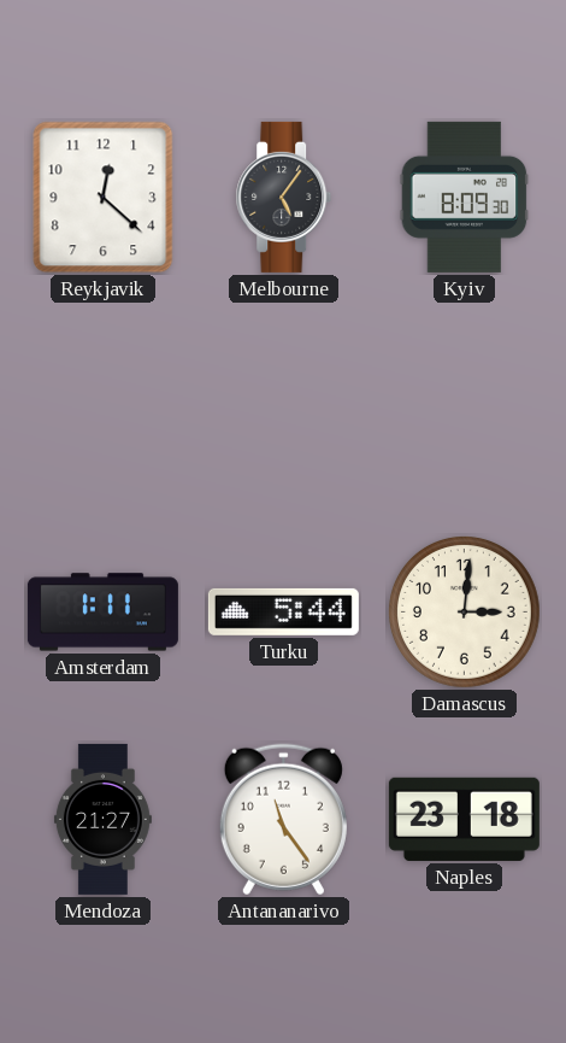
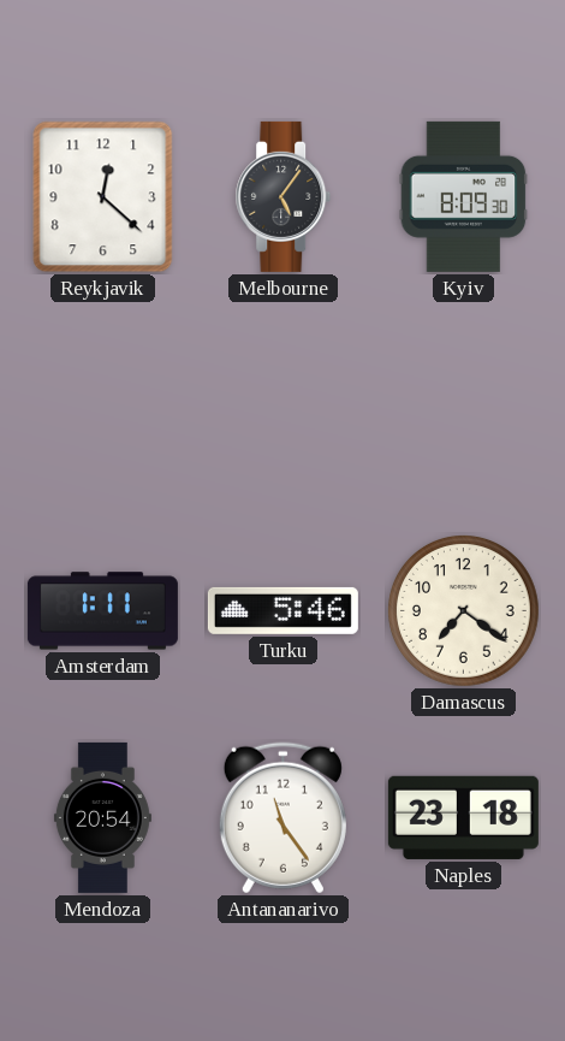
Turku: 5:44 -> 5:46 (282, 610)
Damascus: 3:01 -> 7:21 (464, 611)
Mendoza: 21:27 -> 20:54 (102, 817)
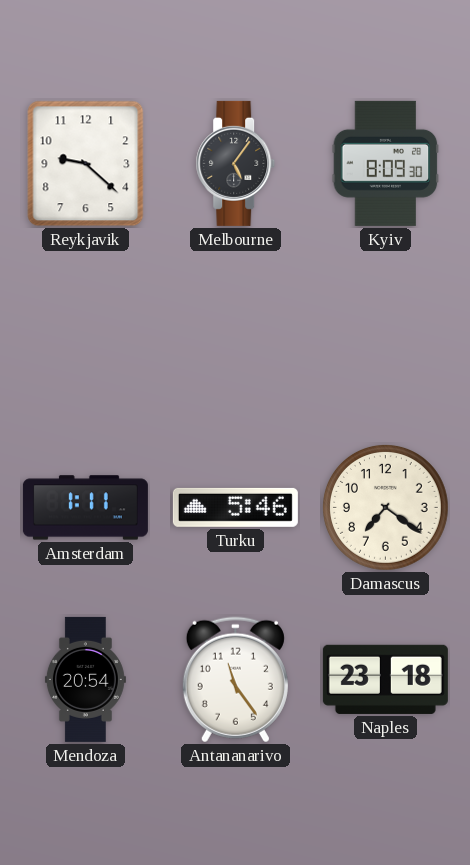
Reykjavik: 12:22 -> 9:22 (86, 164)
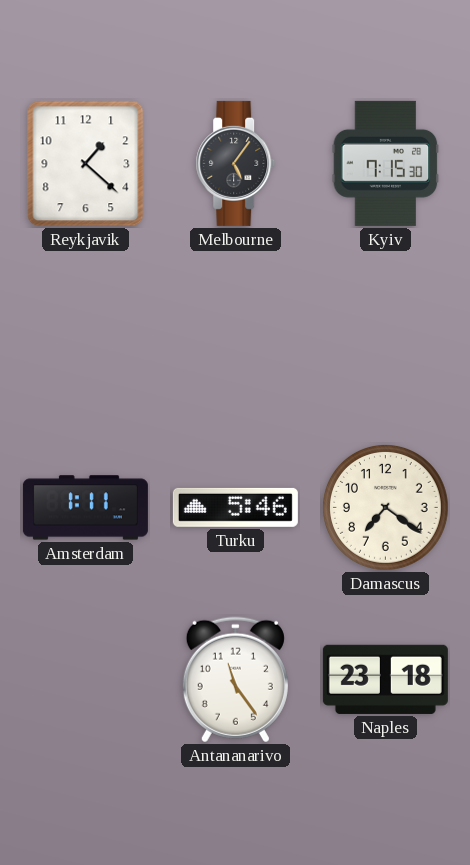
Reykjavik: 9:22 -> 1:22 (86, 164)
Kyiv: 8:09 -> 7:15 (386, 163)
Mendoza: 20:54 -> none (85, 679)
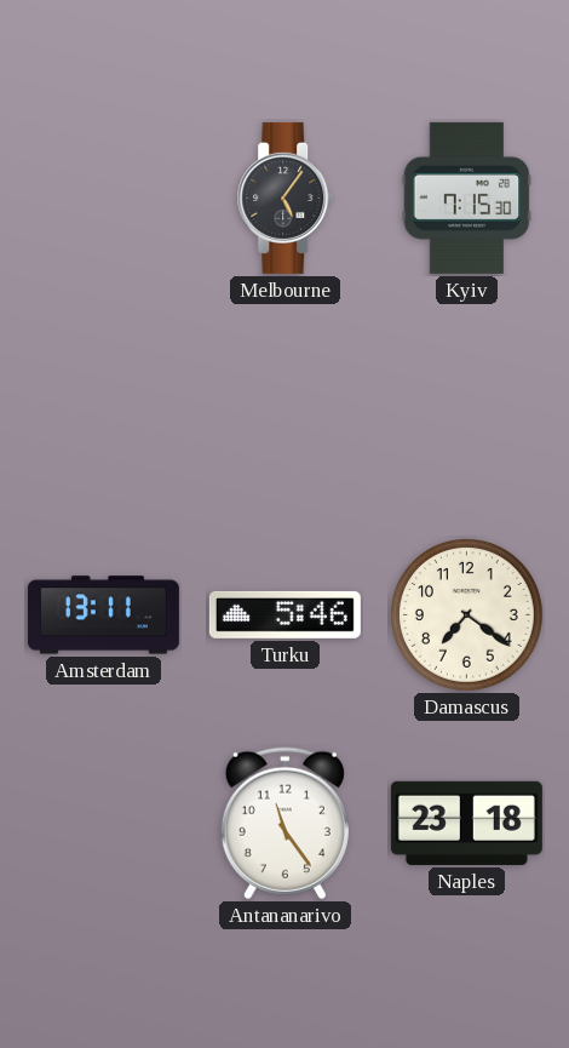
Reykjavik: 1:22 -> none (86, 164)
Amsterdam: 1:11 -> 13:11 (103, 615)
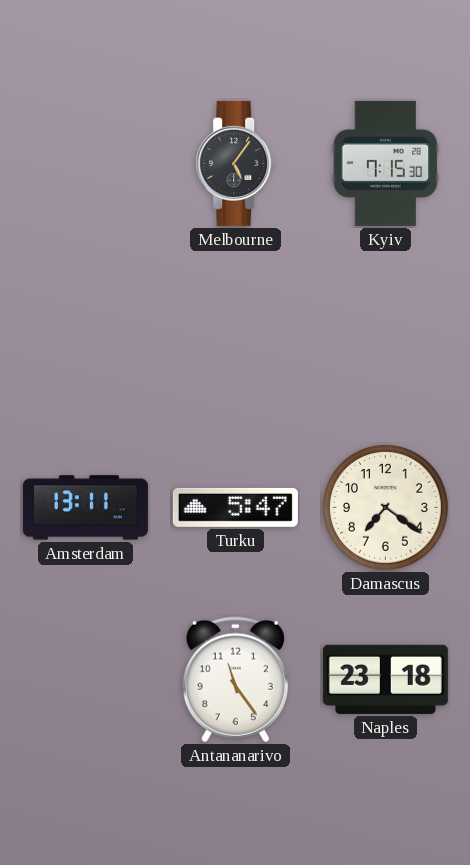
Turku: 5:46 -> 5:47 (235, 507)
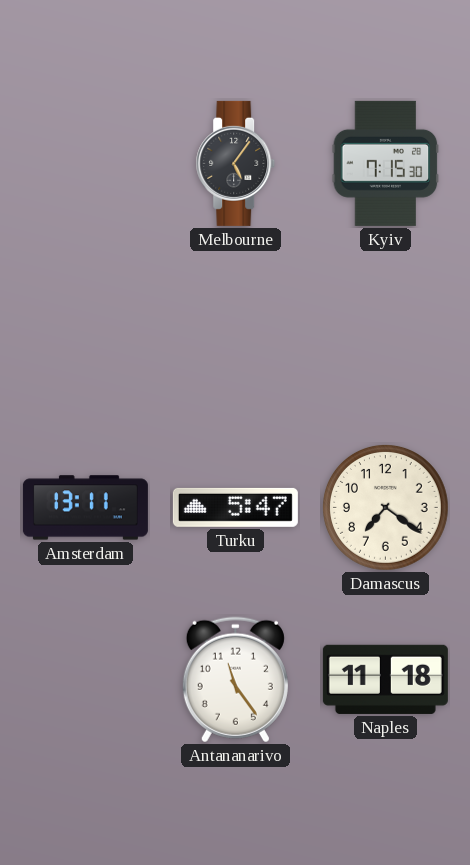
Naples: 23:18 -> 11:18 (385, 679)
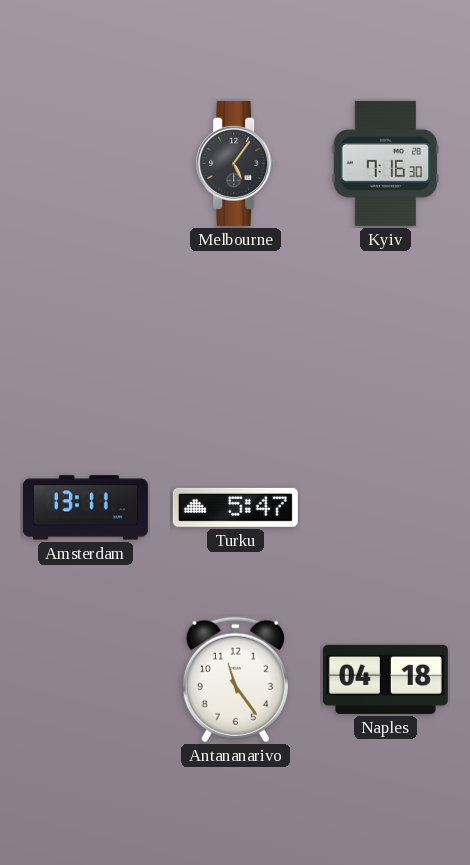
Kyiv: 7:15 -> 7:16 (386, 163)
Damascus: 7:21 -> none (386, 508)
Naples: 11:18 -> 04:18 (385, 679)
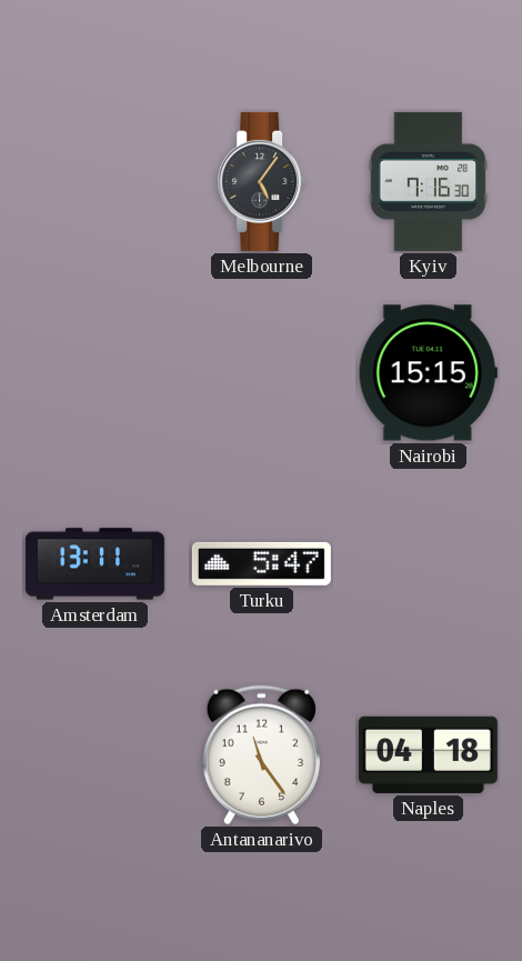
Nairobi: none -> 15:15 (428, 373)
